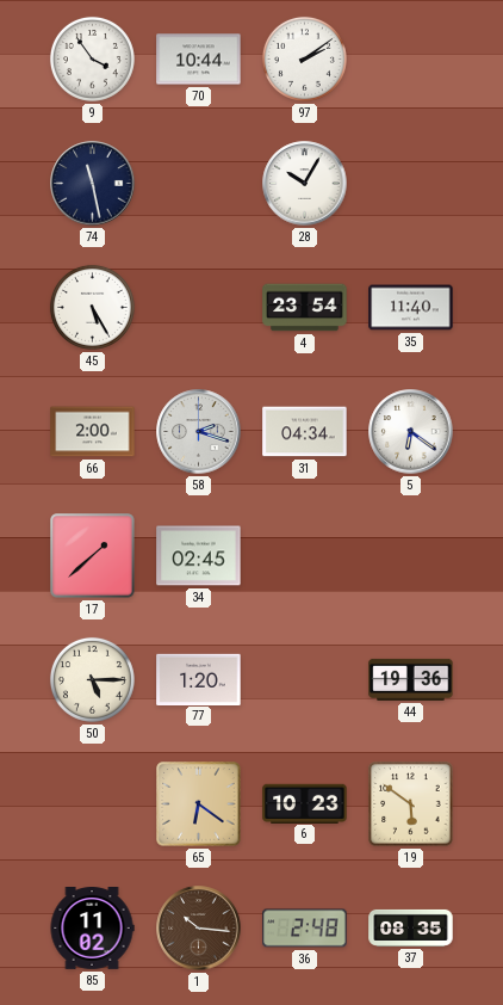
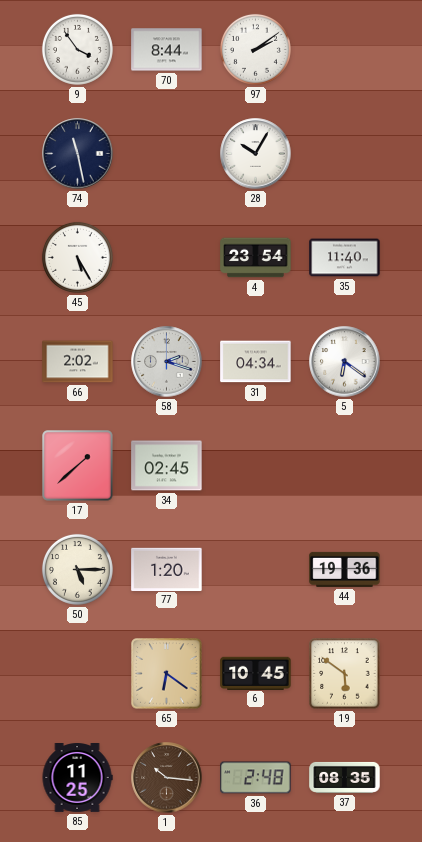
70: 10:44 -> 8:44 (167, 50)
66: 2:00 -> 2:02 (78, 362)
6: 10:23 -> 10:45 (256, 673)
85: 11:02 -> 11:25 (77, 778)
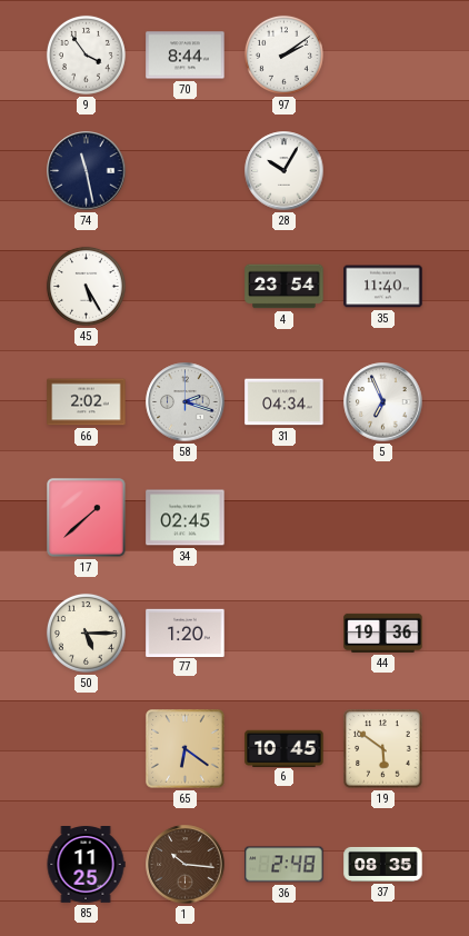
5: 6:21 -> 6:56 (383, 402)
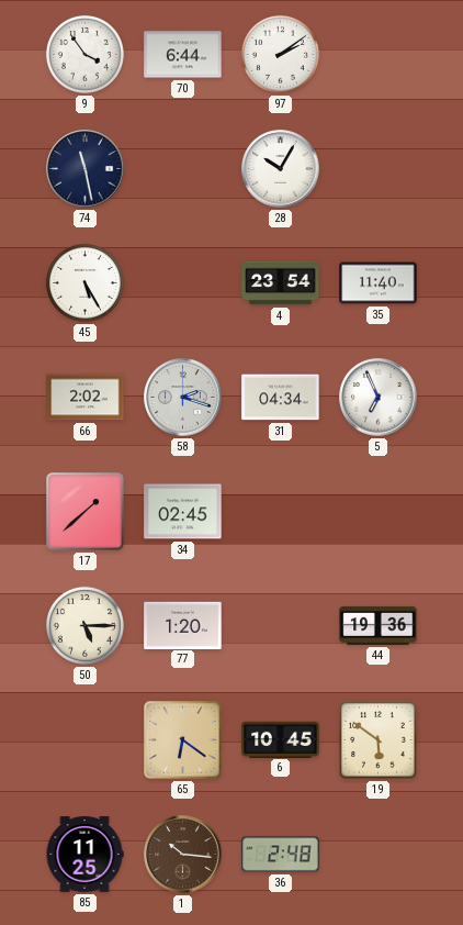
70: 8:44 -> 6:44 (183, 55)
37: 08:35 -> none (383, 864)
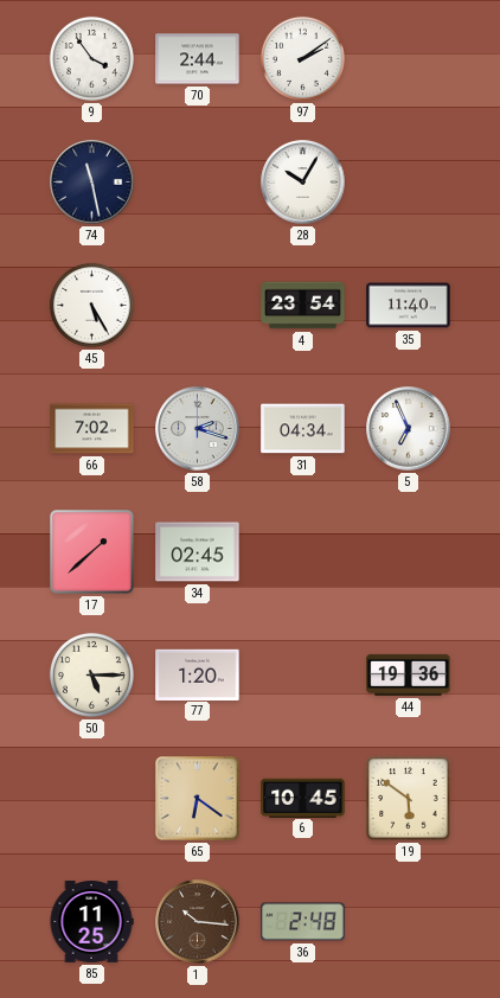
70: 6:44 -> 2:44 (198, 59)
66: 2:02 -> 7:02 (92, 429)
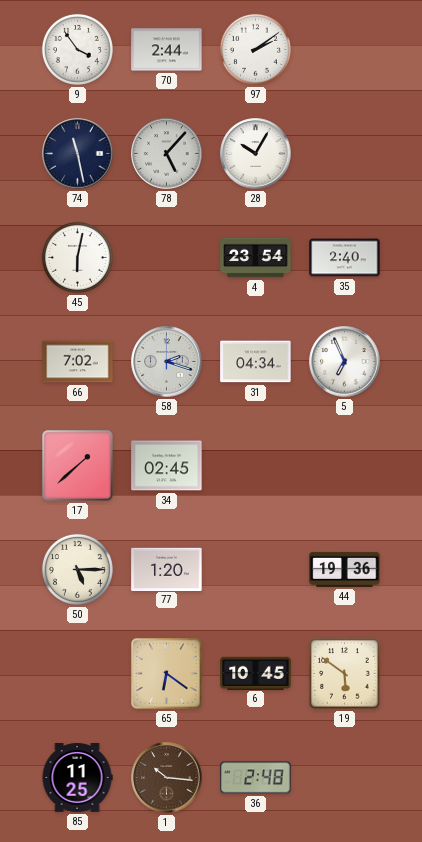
78: none -> 5:07 (167, 154)
45: 5:25 -> 6:02 (77, 257)
35: 11:40 -> 2:40 (345, 258)
